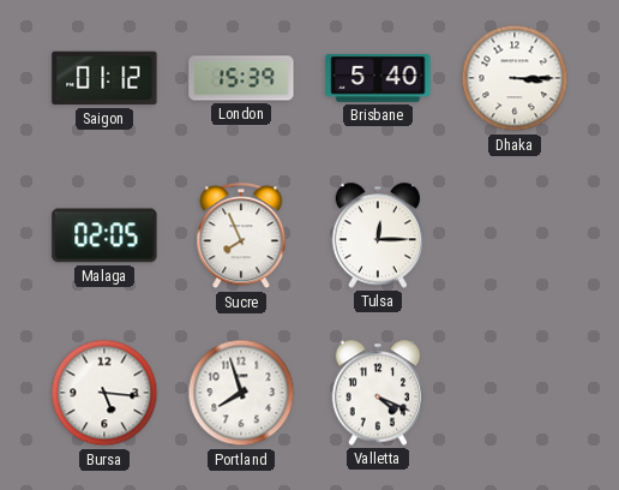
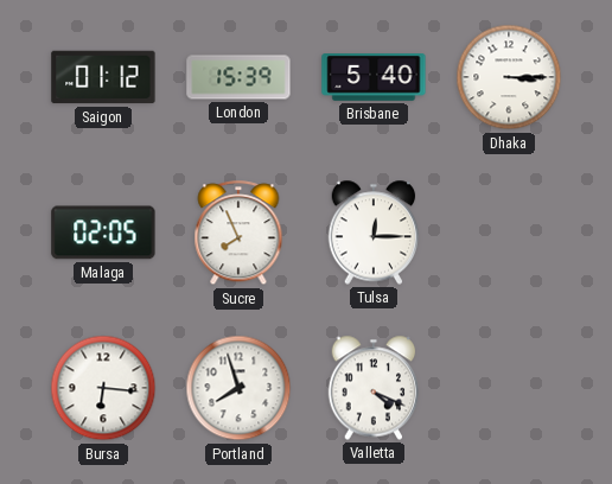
Bursa: 5:16 -> 6:16 (103, 388)
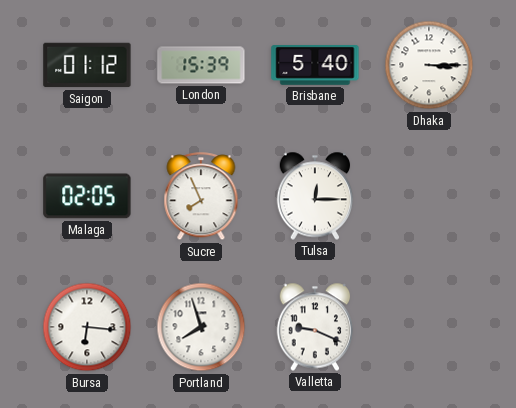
Valletta: 4:19 -> 9:19 (315, 327)
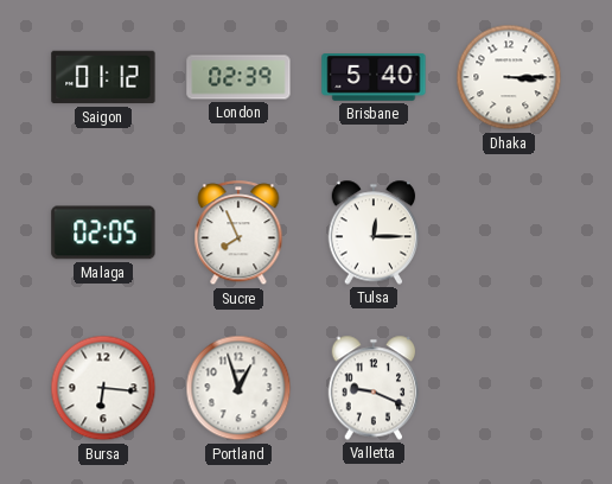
London: 15:39 -> 02:39 (238, 77)
Portland: 7:57 -> 12:57 (238, 388)
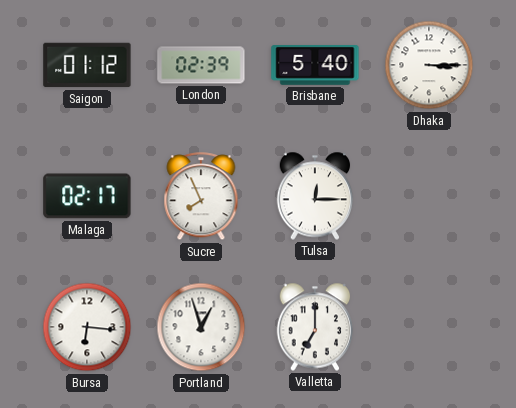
Malaga: 02:05 -> 02:17 (87, 196)
Valletta: 9:19 -> 7:00 (315, 327)
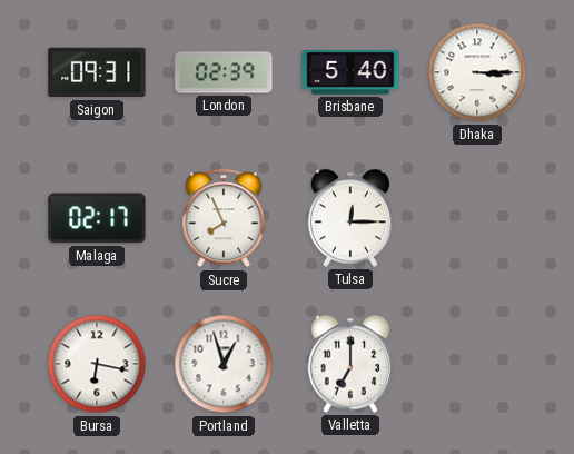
Saigon: 01:12 -> 09:31 (97, 72)
Bursa: 6:16 -> 6:17 (97, 364)
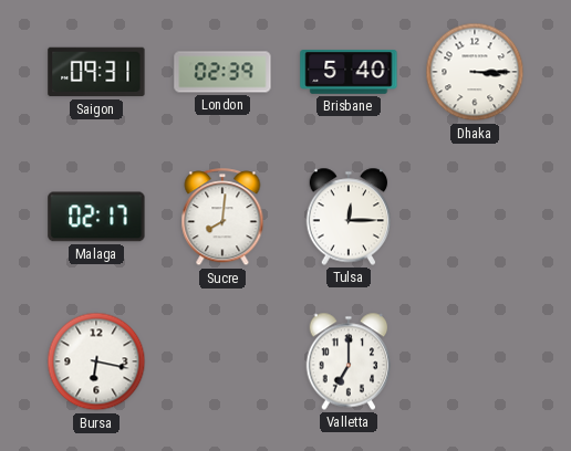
Sucre: 7:56 -> 8:01 (222, 218)
Portland: 12:57 -> none (224, 364)
